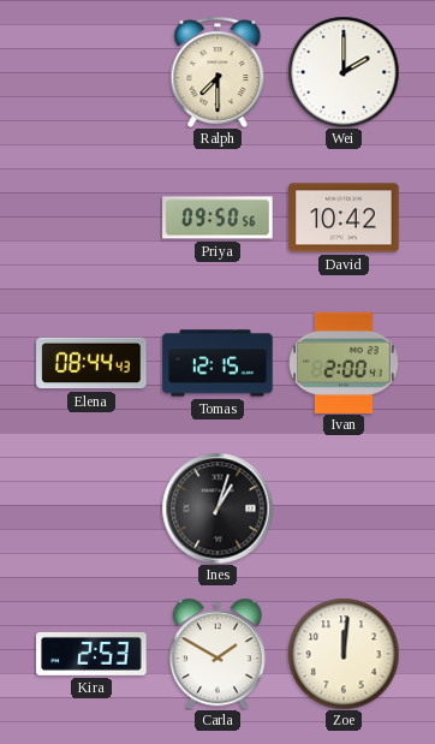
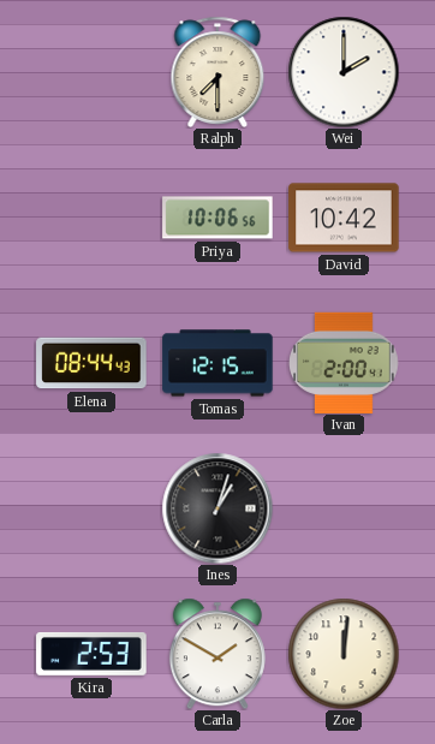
Priya: 09:50 -> 10:06 (218, 218)
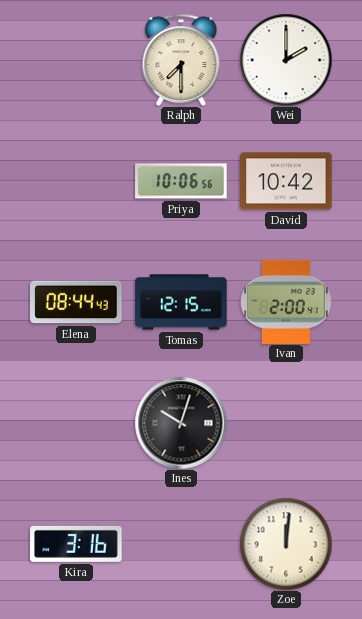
Ines: 1:03 -> 10:03 (181, 423)
Kira: 2:53 -> 3:16 (76, 544)
Carla: 1:50 -> none (218, 654)
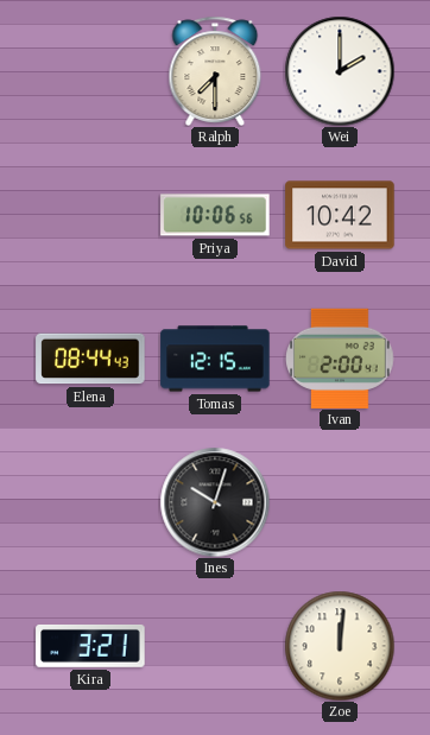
Kira: 3:16 -> 3:21 (90, 646)
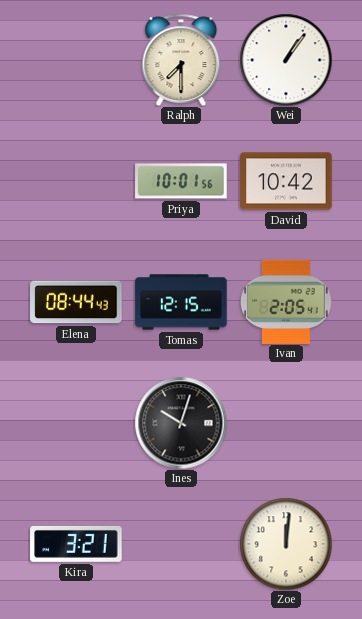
Wei: 2:00 -> 1:06 (286, 60)
Priya: 10:06 -> 10:01 (181, 181)
Ivan: 2:00 -> 2:05 (287, 301)
